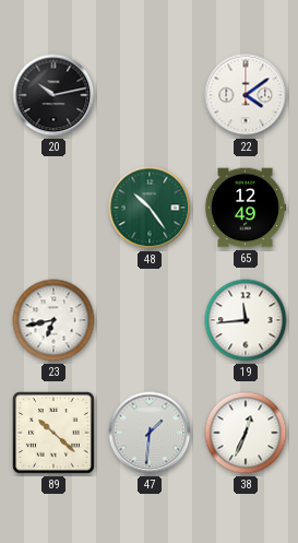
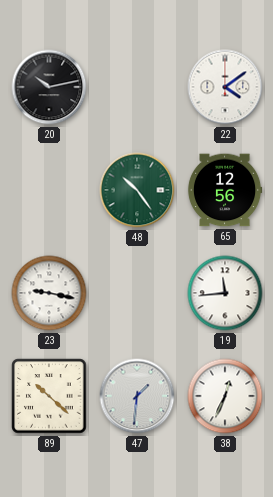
65: 12:49 -> 12:56 (225, 190)
23: 6:43 -> 9:17 (49, 293)
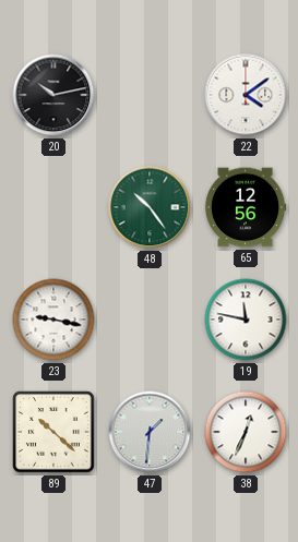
19: 11:44 -> 11:47 (246, 320)
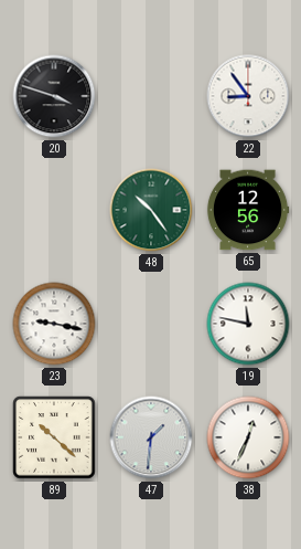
20: 10:13 -> 3:48 (54, 96)
22: 4:09 -> 8:54 (248, 96)
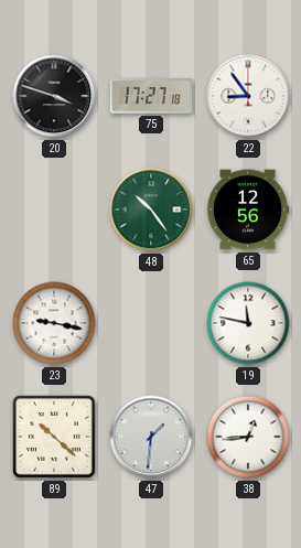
75: none -> 17:27 (151, 97)
38: 12:34 -> 12:44 (248, 437)
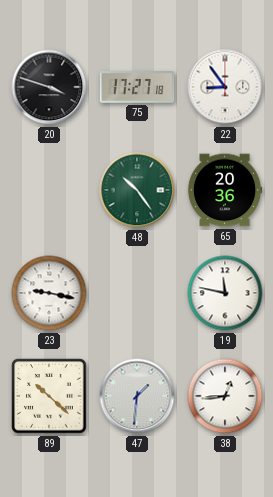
65: 12:56 -> 20:36 (225, 190)
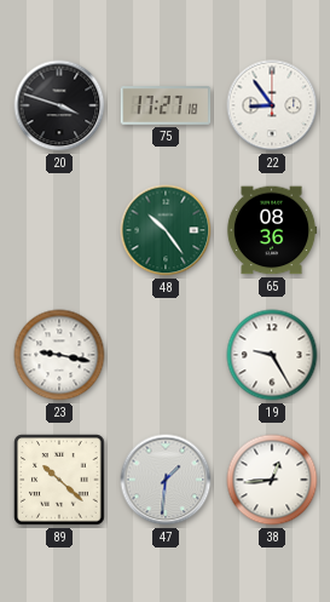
65: 20:36 -> 08:36 (272, 230)
19: 11:47 -> 9:25 (272, 355)
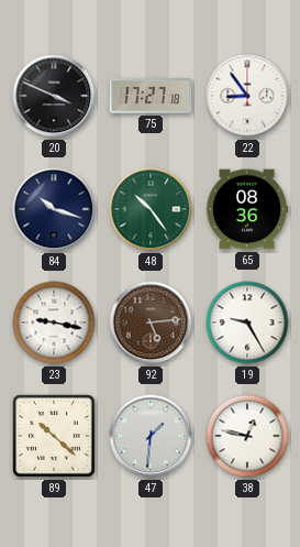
20: 3:48 -> 3:49 (54, 96)
84: none -> 10:18 (54, 209)
92: none -> 5:14 (151, 322)
38: 12:44 -> 12:47 (247, 436)
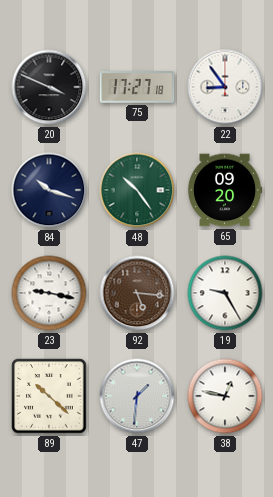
65: 08:36 -> 09:20 (225, 190)
92: 5:14 -> 5:16 (137, 293)
